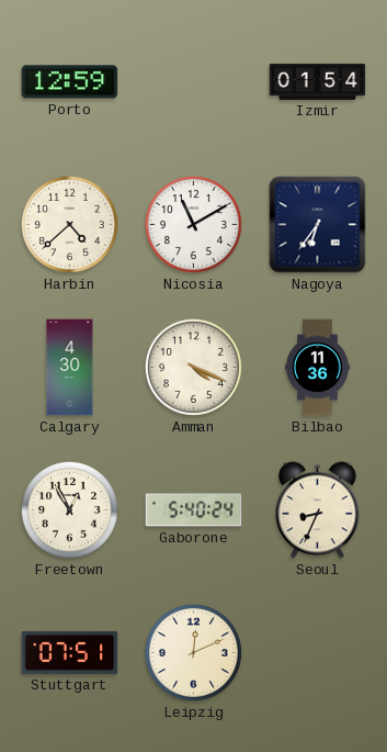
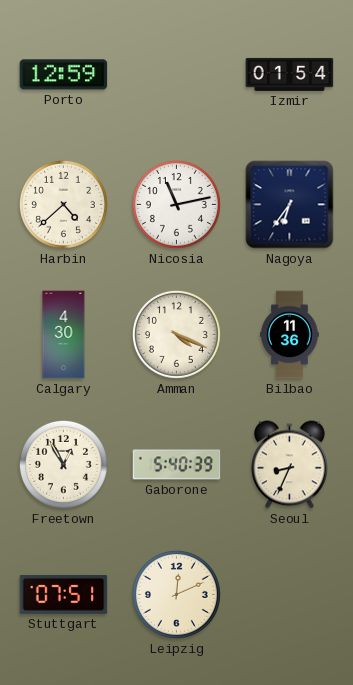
Nicosia: 11:10 -> 11:13 (176, 204)
Gaborone: 5:40:24 -> 5:40:39 (177, 465)
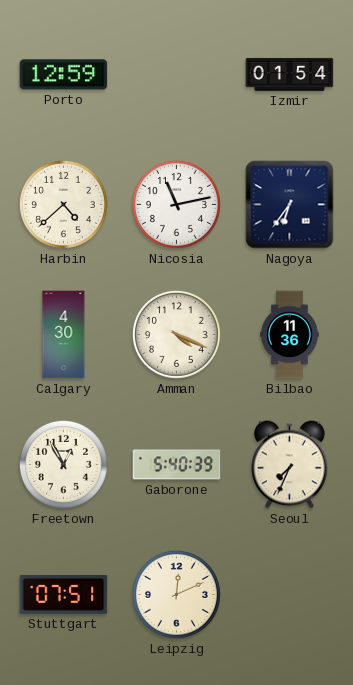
Seoul: 8:34 -> 7:34 (290, 465)
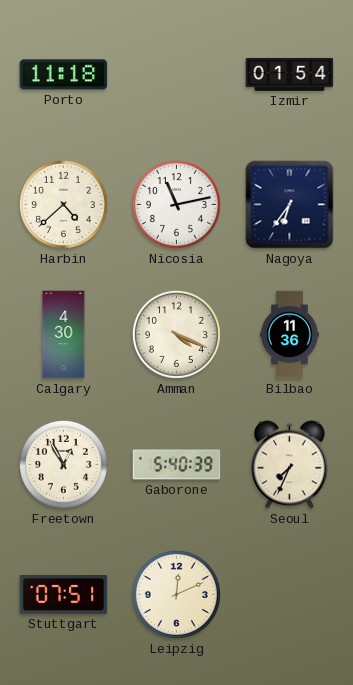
Porto: 12:59 -> 11:18 (64, 75)
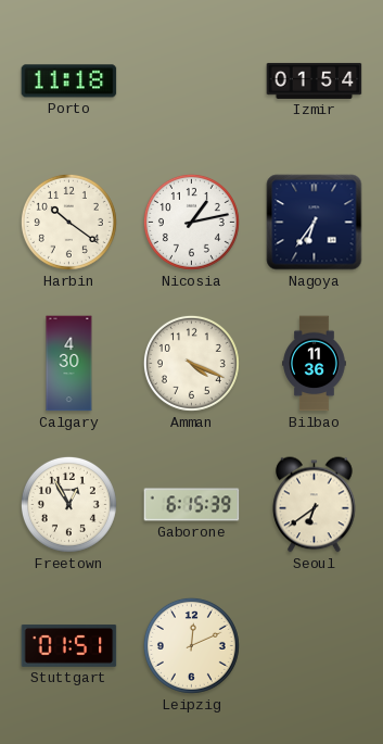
Harbin: 4:38 -> 10:21 (68, 222)
Nicosia: 11:13 -> 1:13 (191, 222)
Gaborone: 5:40 -> 6:15 (192, 505)
Seoul: 7:34 -> 6:39 (315, 505)
Stuttgart: 07:51 -> 01:51 (69, 645)
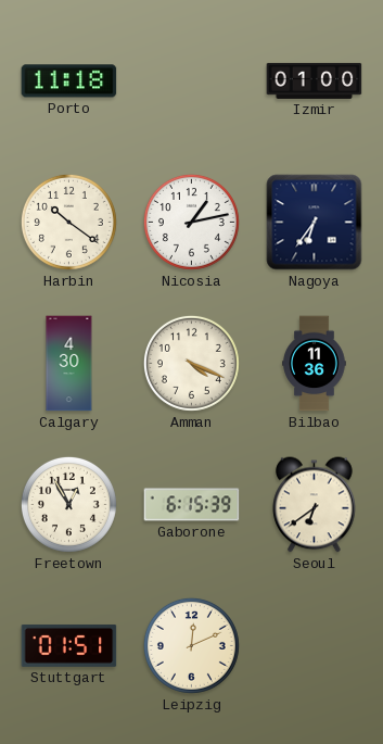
Izmir: 01:54 -> 01:00 (315, 80)
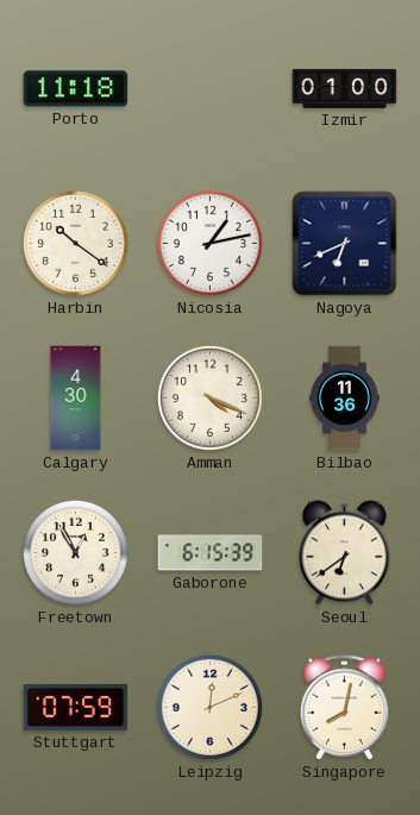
Nagoya: 6:36 -> 6:41 (345, 244)
Stuttgart: 01:51 -> 07:59 (76, 707)
Singapore: none -> 8:02 (345, 708)
